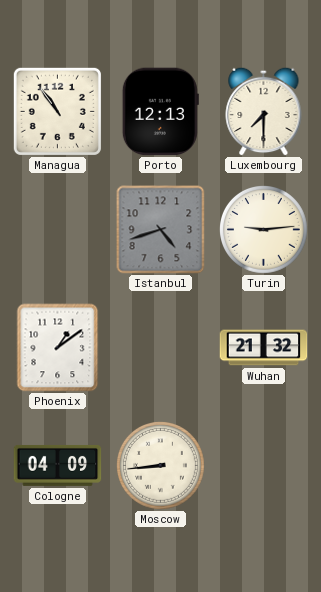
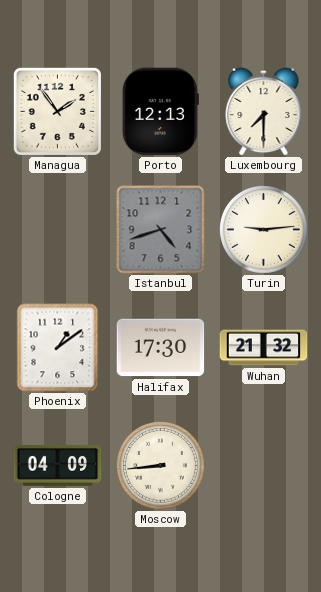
Managua: 10:54 -> 1:54 (57, 111)
Halifax: none -> 17:30 (161, 348)
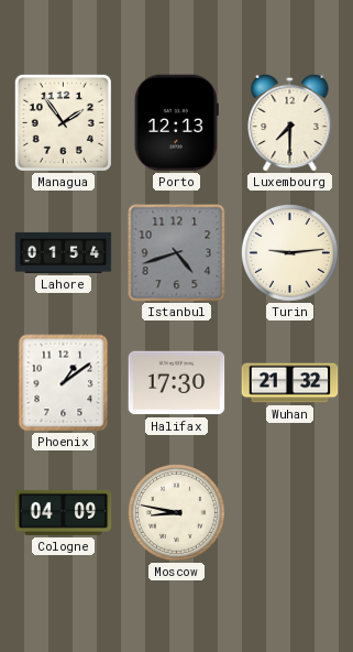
Lahore: none -> 01:54 (64, 252)
Moscow: 8:44 -> 8:47 (177, 513)
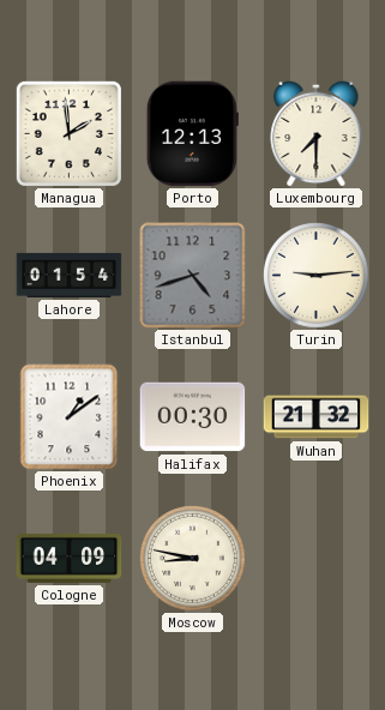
Managua: 1:54 -> 1:59 (68, 133)
Halifax: 17:30 -> 00:30 (193, 417)
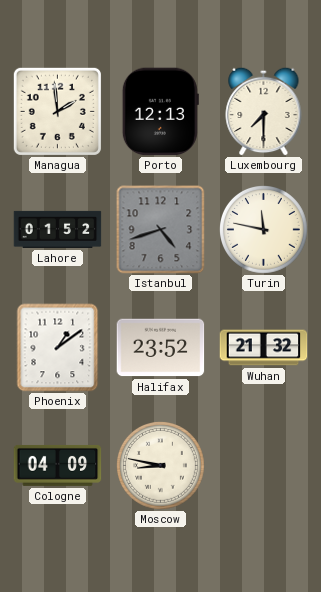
Lahore: 01:54 -> 01:52 (58, 229)
Turin: 9:14 -> 11:47 (264, 230)
Halifax: 00:30 -> 23:52 (161, 348)
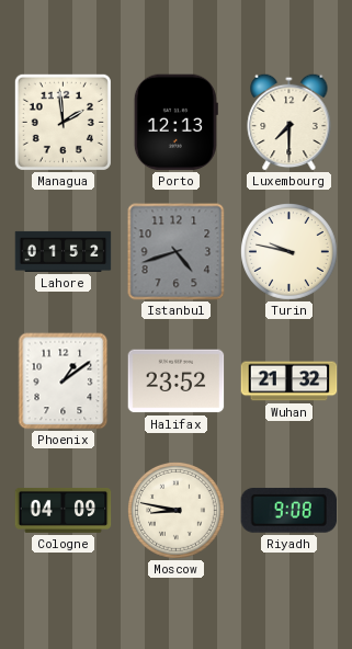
Turin: 11:47 -> 9:47 (289, 252)
Riyadh: none -> 9:08 (289, 510)
